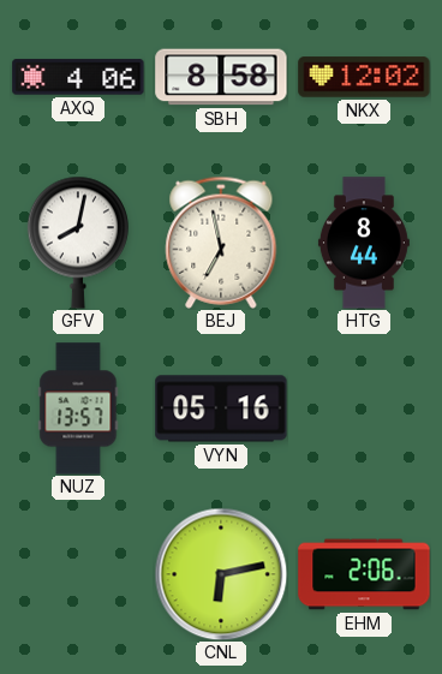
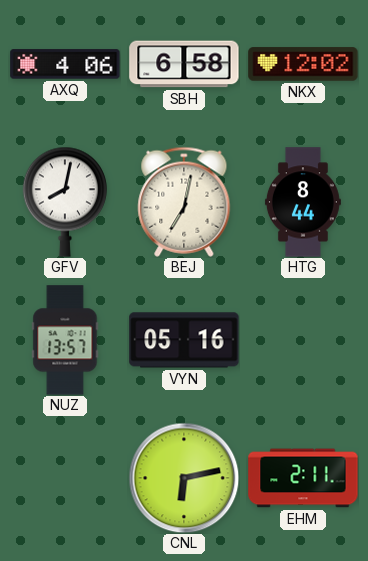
SBH: 8:58 -> 6:58 (184, 64)
BEJ: 6:58 -> 7:02 (184, 202)
EHM: 2:06 -> 2:11 (303, 478)
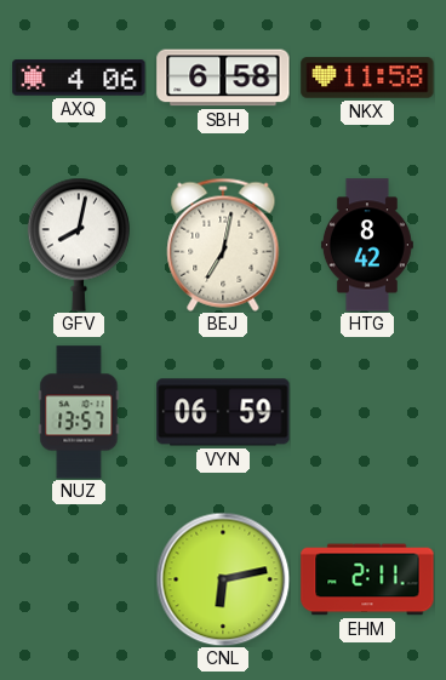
NKX: 12:02 -> 11:58 (367, 78)
HTG: 8:44 -> 8:42 (367, 245)
VYN: 05:16 -> 06:59 (223, 412)
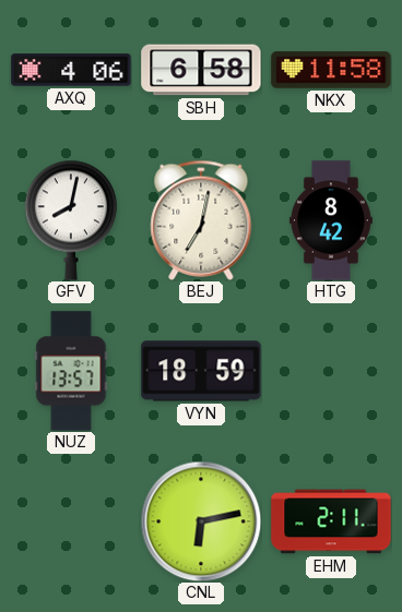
VYN: 06:59 -> 18:59 (201, 371)
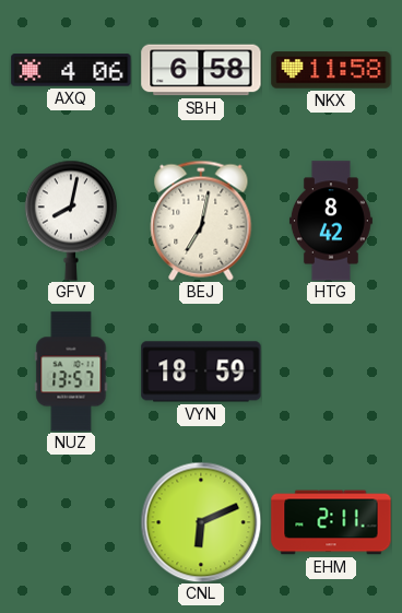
CNL: 6:13 -> 6:11 (201, 522)
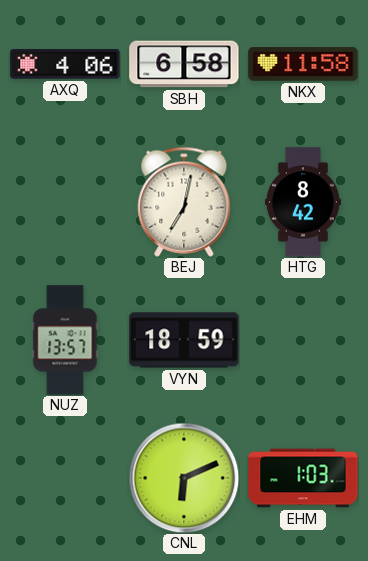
GFV: 8:02 -> none (71, 221)
EHM: 2:11 -> 1:03 (303, 478)
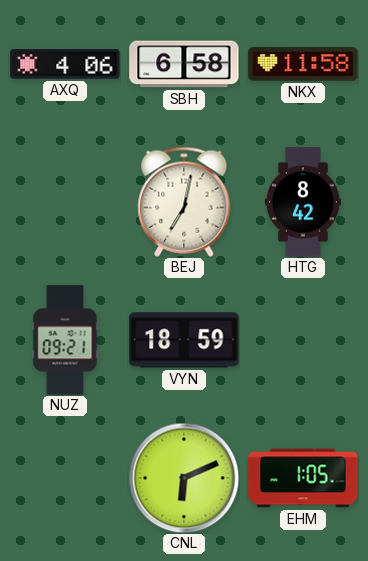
NUZ: 13:57 -> 09:21 (65, 340)
EHM: 1:03 -> 1:05 (303, 478)
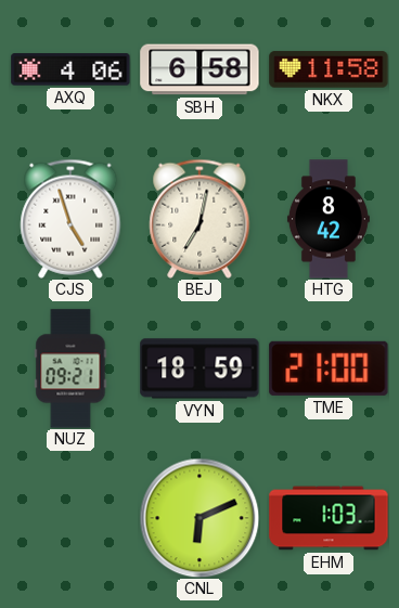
CJS: none -> 4:57 (70, 219)
TME: none -> 21:00 (329, 368)
EHM: 1:05 -> 1:03 (329, 518)
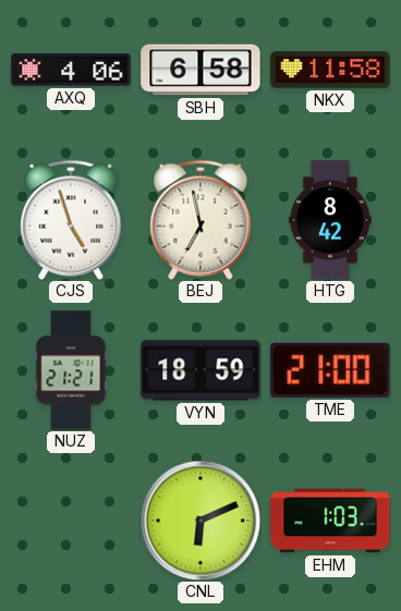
BEJ: 7:02 -> 6:58 (200, 220)
NUZ: 09:21 -> 21:21 (71, 370)
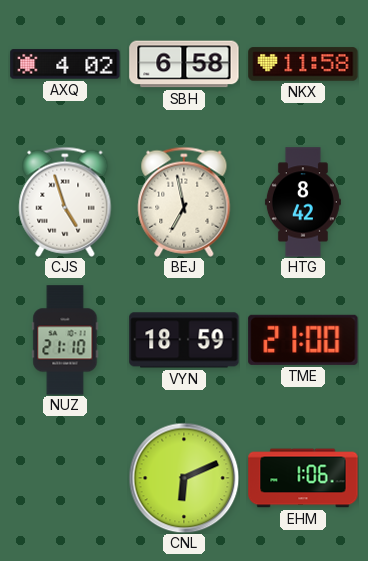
AXQ: 4:06 -> 4:02 (65, 64)
NUZ: 21:21 -> 21:10 (65, 340)
EHM: 1:03 -> 1:06 (303, 478)
